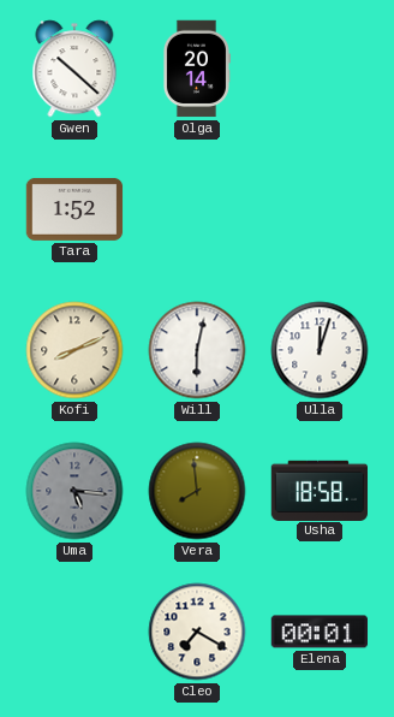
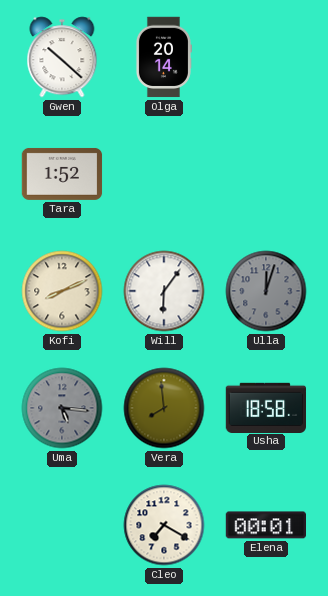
Will: 6:02 -> 6:06 (164, 291)
Ulla dial: white -> grey (266, 291)
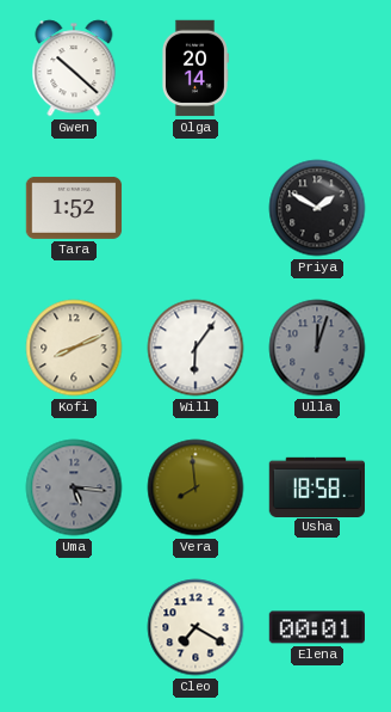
Priya: none -> 1:50 (317, 208)
